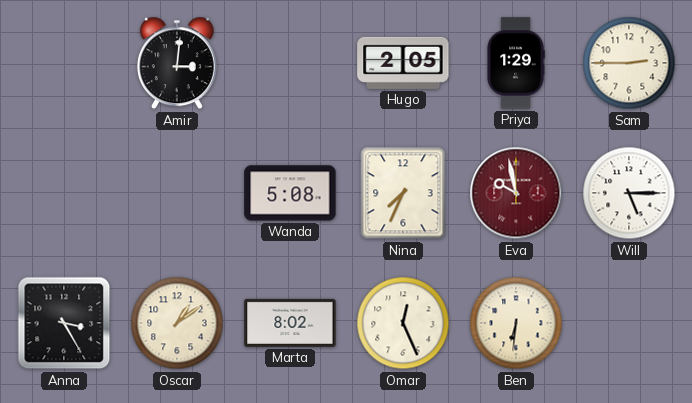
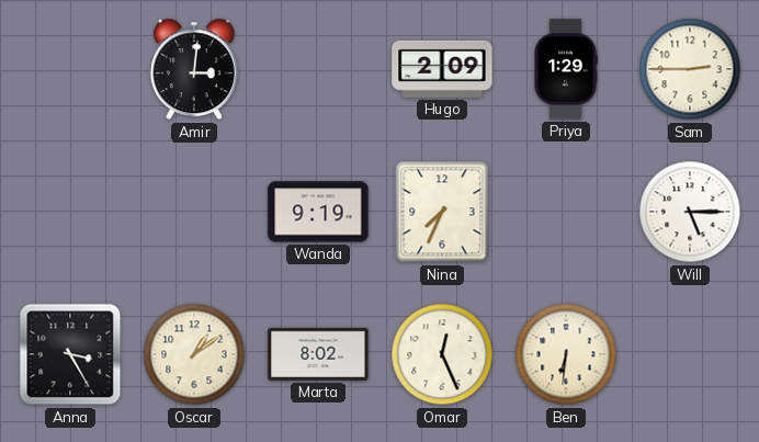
Hugo: 2:05 -> 2:09 (442, 69)
Wanda: 5:08 -> 9:19 (318, 212)
Eva: 9:58 -> none (516, 193)
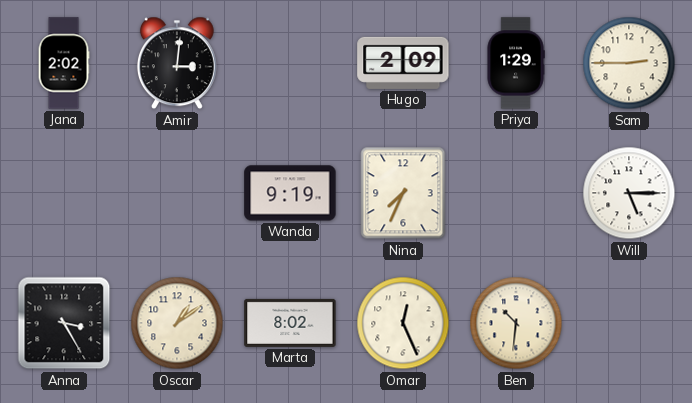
Jana: none -> 2:02 (64, 63)
Ben: 6:31 -> 10:31 (516, 323)
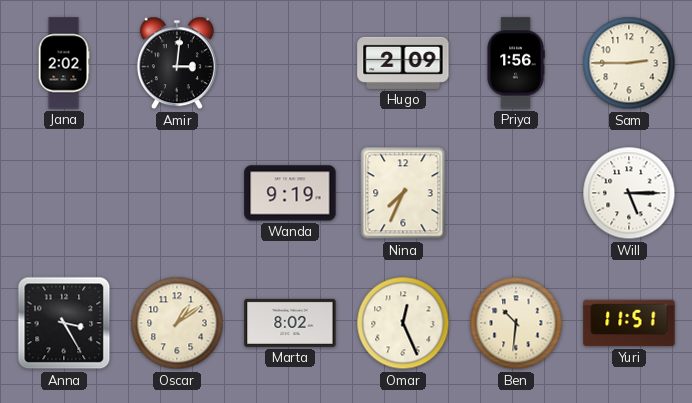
Priya: 1:29 -> 1:56 (516, 63)
Yuri: none -> 11:51 (629, 323)
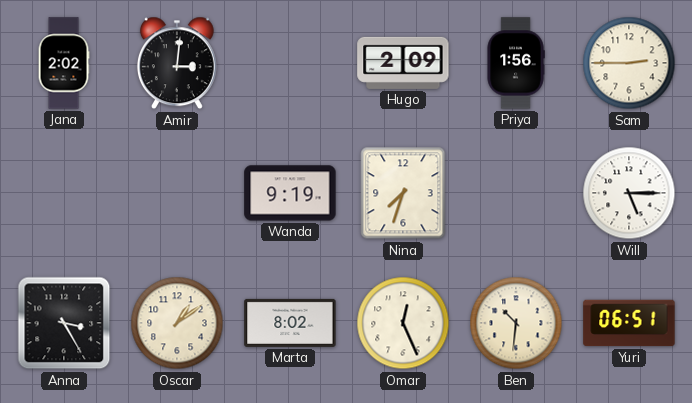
Nina: 7:34 -> 7:33 (403, 193)
Yuri: 11:51 -> 06:51 (629, 323)
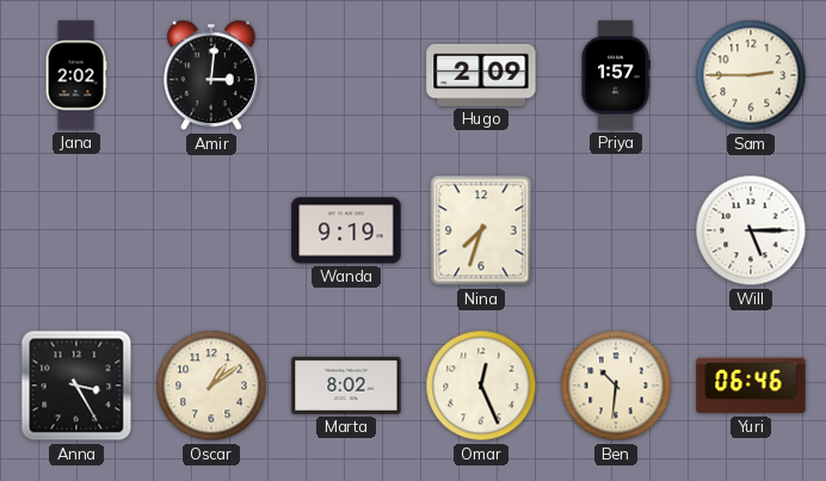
Priya: 1:56 -> 1:57 (616, 75)
Yuri: 06:51 -> 06:46 (751, 386)
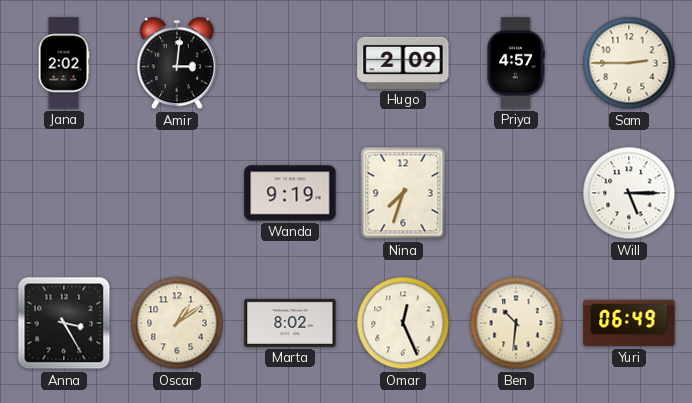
Priya: 1:57 -> 4:57 (516, 63)
Yuri: 06:46 -> 06:49 (629, 323)
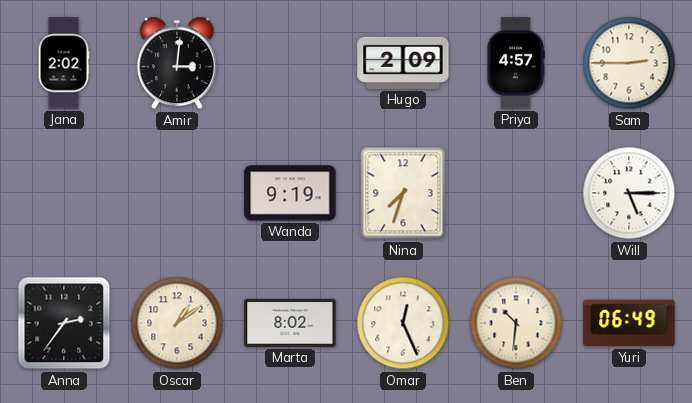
Anna: 3:25 -> 2:36 (64, 323)
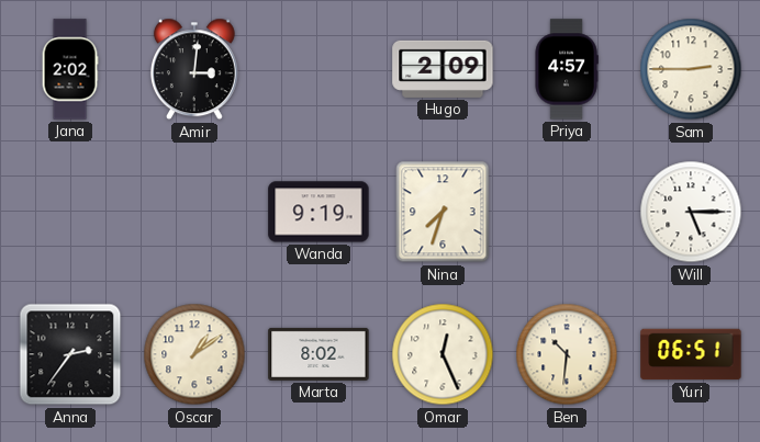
Yuri: 06:49 -> 06:51 (691, 354)
